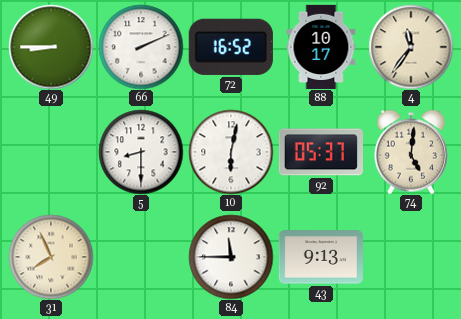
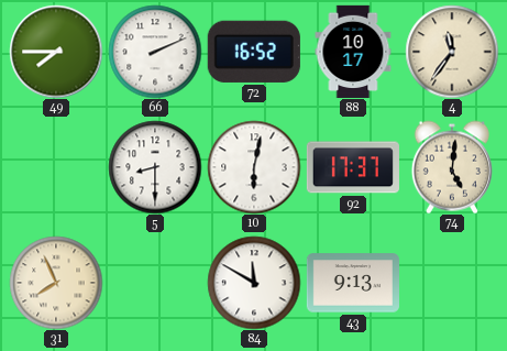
49: 8:45 -> 7:45 (56, 52)
92: 05:37 -> 17:37 (353, 167)
84: 11:45 -> 11:50 (254, 283)
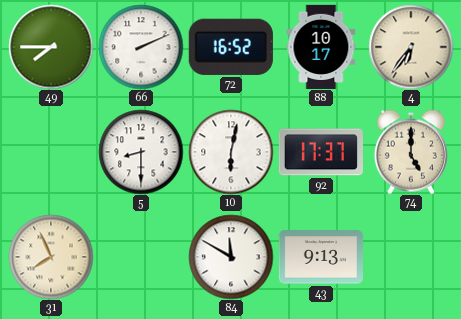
4: 11:36 -> 6:36 (411, 47)
74: 5:01 -> 5:00 (411, 152)
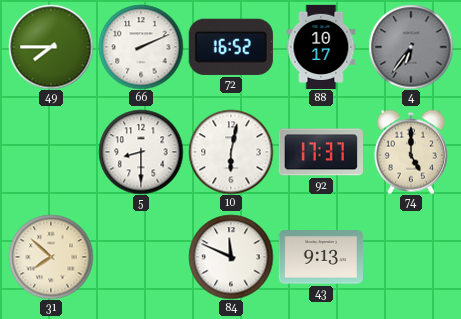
4 dial: cream -> grey (411, 47)
31: 7:56 -> 7:52 (51, 257)
84: 11:50 -> 11:49 (231, 257)
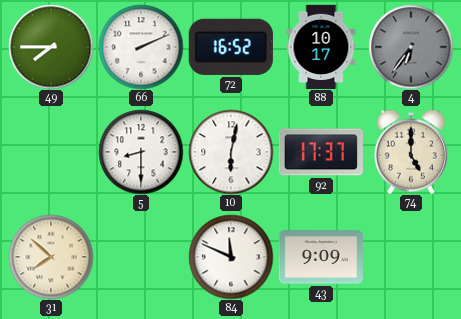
43: 9:13 -> 9:09 (320, 257)
